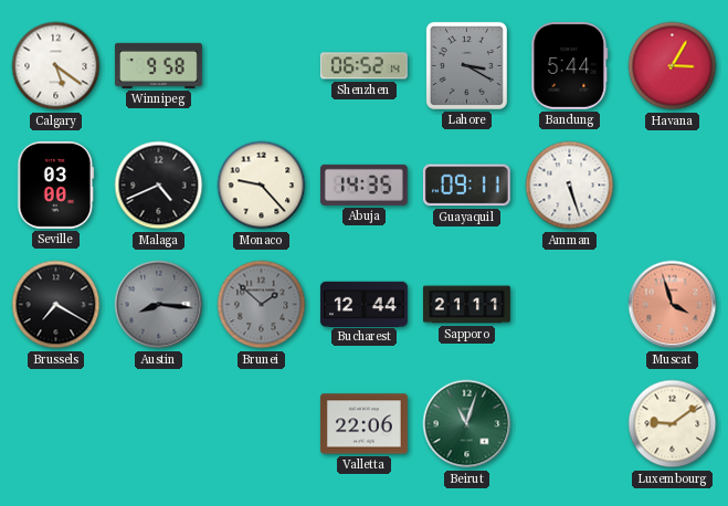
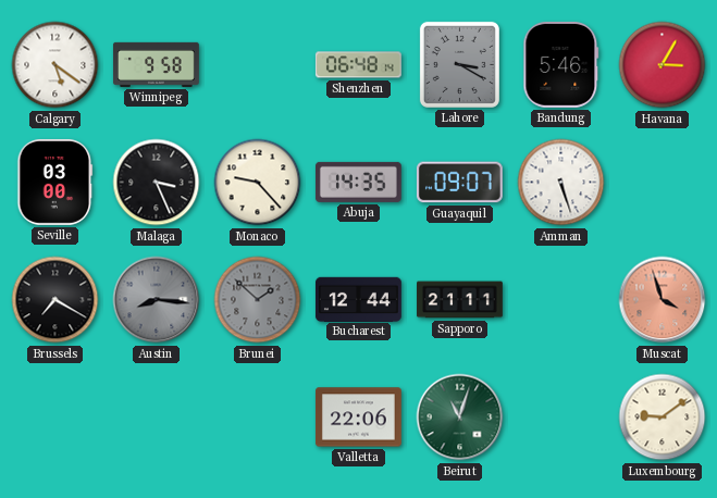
Shenzhen: 06:52 -> 06:48 (358, 65)
Bandung: 5:44 -> 5:46 (561, 64)
Malaga: 4:41 -> 3:26 (157, 183)
Guayaquil: 09:11 -> 09:07 (459, 183)
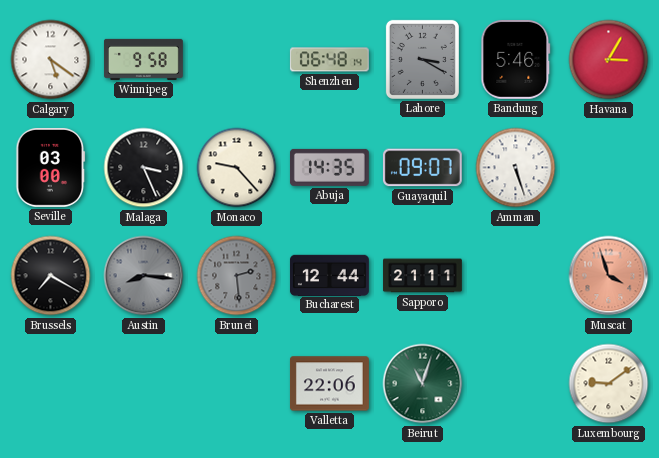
Brunei: 1:52 -> 2:29 (237, 276)
